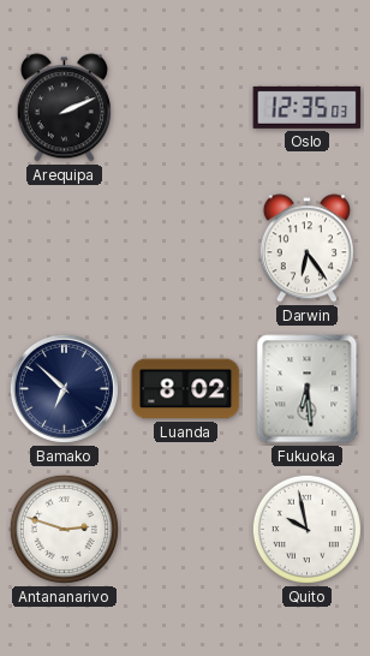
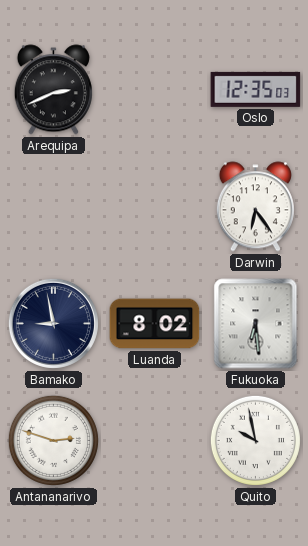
Arequipa: 2:11 -> 2:41 (53, 90)
Bamako: 6:52 -> 8:58 (53, 323)
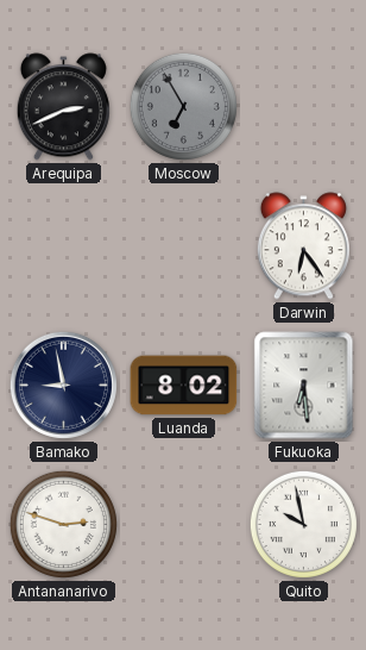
Moscow: none -> 6:55 (183, 106)
Oslo: 12:35 -> none (256, 89)
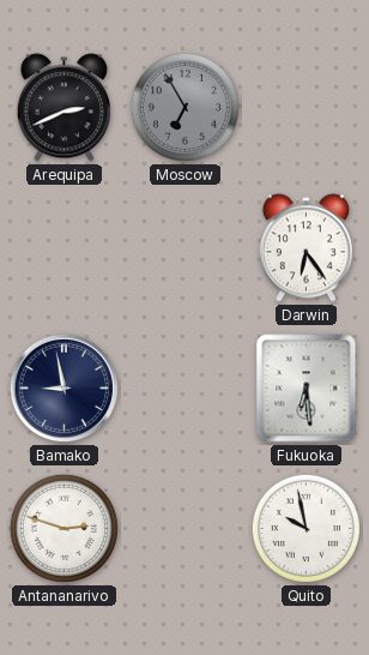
Luanda: 8:02 -> none (184, 386)
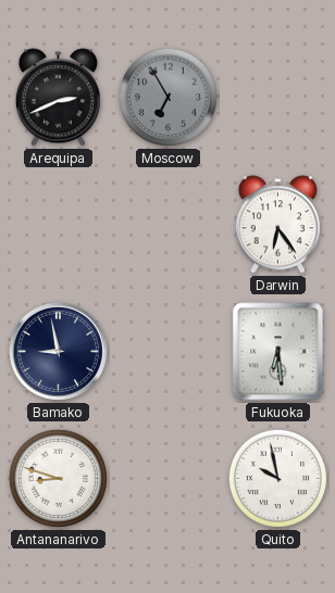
Antananarivo: 2:48 -> 8:48 (58, 478)
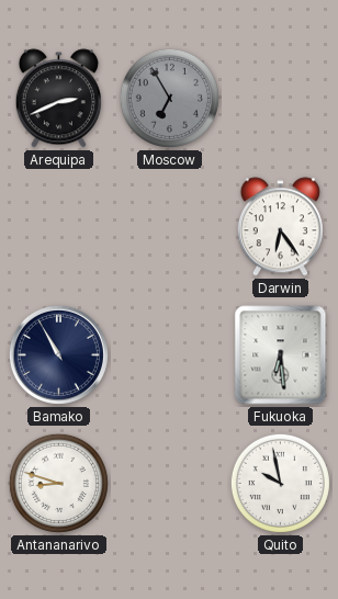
Bamako: 8:58 -> 10:55 (58, 354)
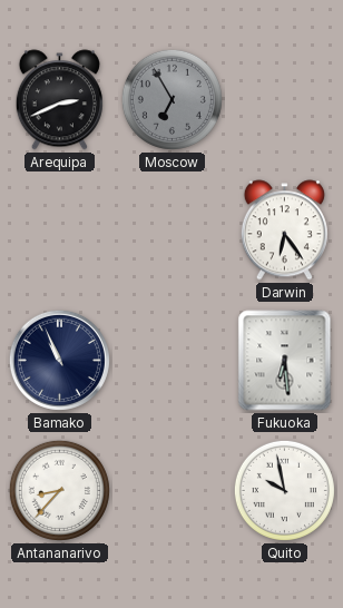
Bamako: 10:55 -> 10:56 (59, 360)
Antananarivo: 8:48 -> 8:37 (59, 490)
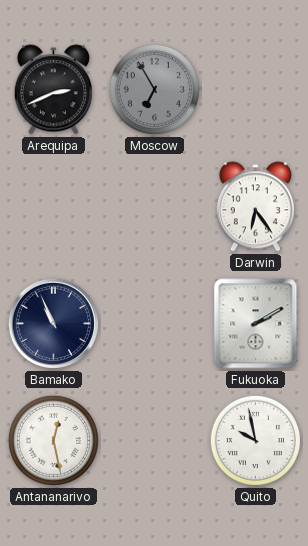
Fukuoka: 6:29 -> 2:10 (256, 324)
Antananarivo: 8:37 -> 12:28 (53, 440)
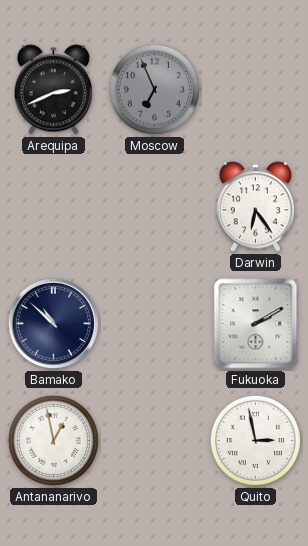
Moscow: 6:55 -> 6:56 (154, 89)
Bamako: 10:56 -> 10:52 (53, 323)
Antananarivo: 12:28 -> 12:58 (53, 440)
Quito: 9:58 -> 2:58 (255, 440)
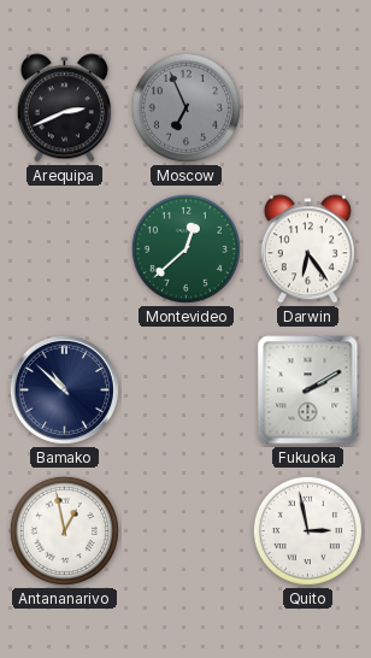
Montevideo: none -> 12:38 (185, 248)
